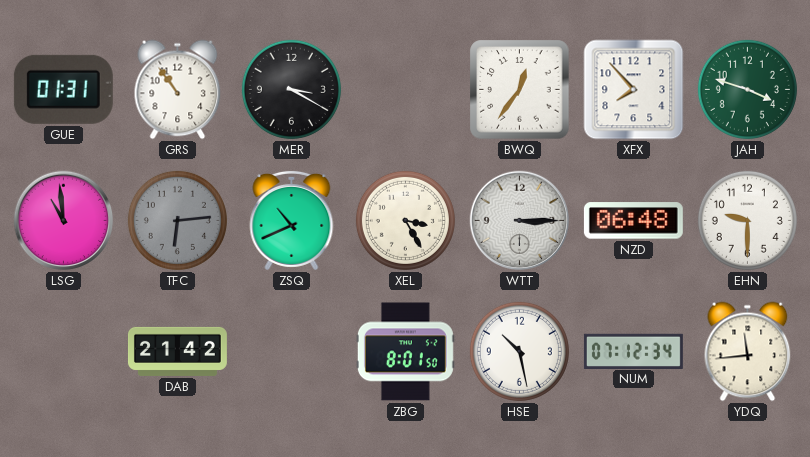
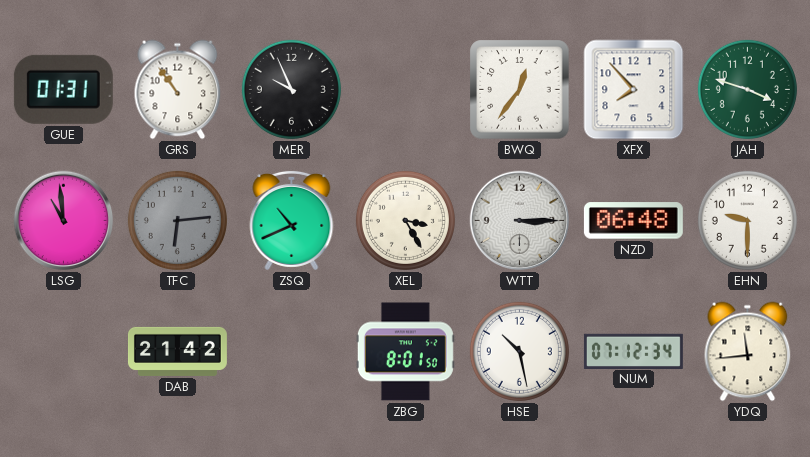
MER: 3:20 -> 9:56 (291, 89)
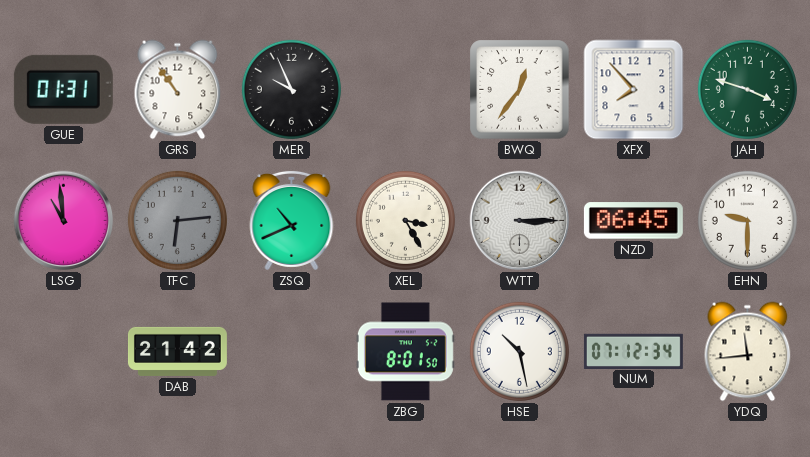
NZD: 06:48 -> 06:45 (633, 221)
